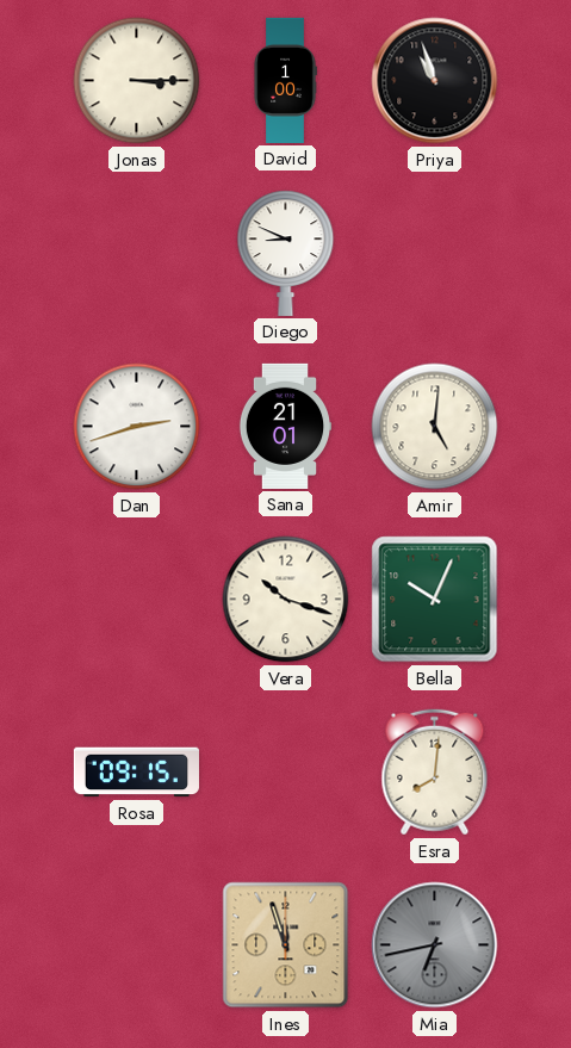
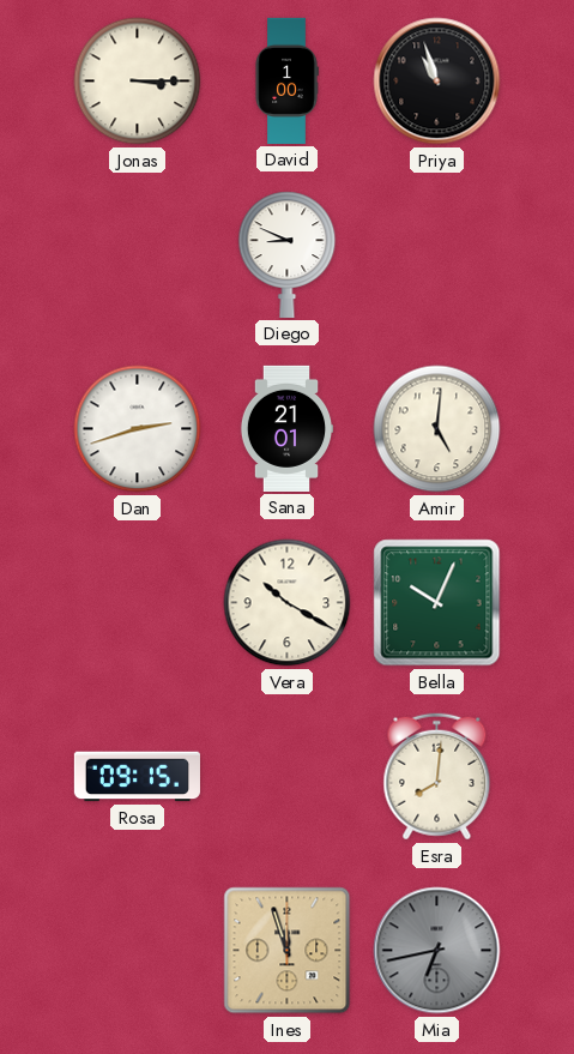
Vera: 10:18 -> 10:20 (288, 603)
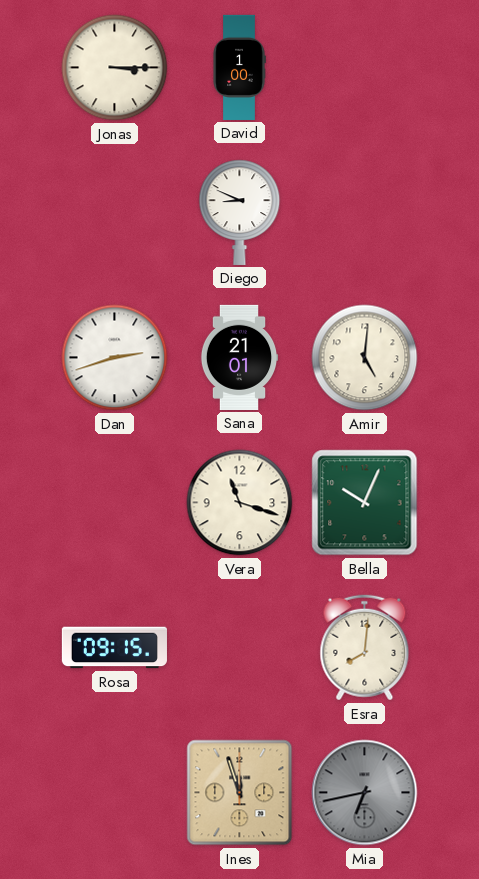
Priya: 10:57 -> none (437, 82)
Vera: 10:20 -> 11:18 (240, 503)
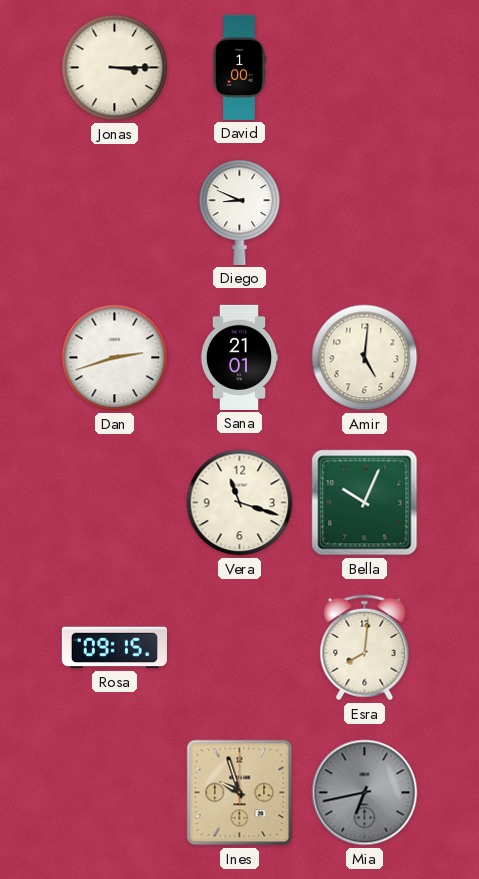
Ines: 11:57 -> 9:57 (240, 793)
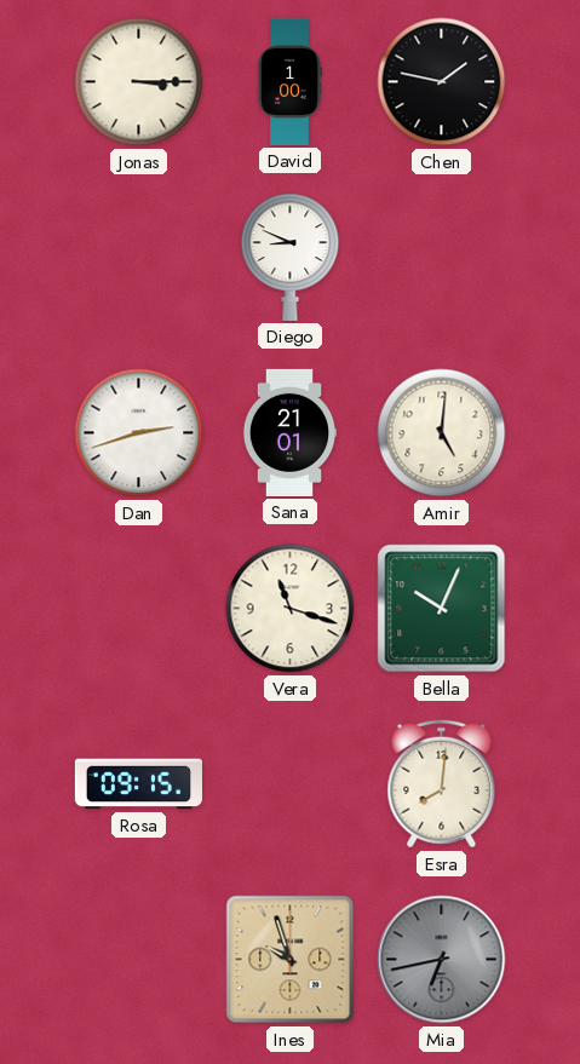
Chen: none -> 1:47 (442, 82)
